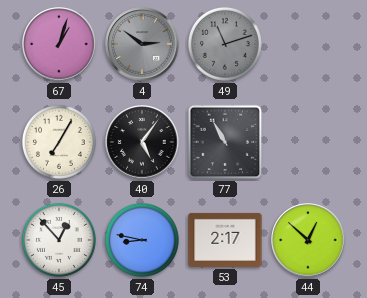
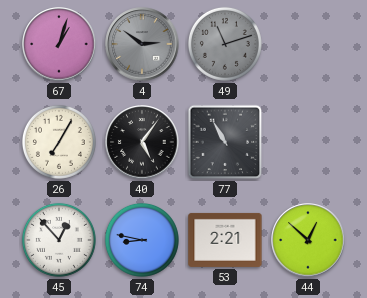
53: 2:17 -> 2:21 (225, 240)
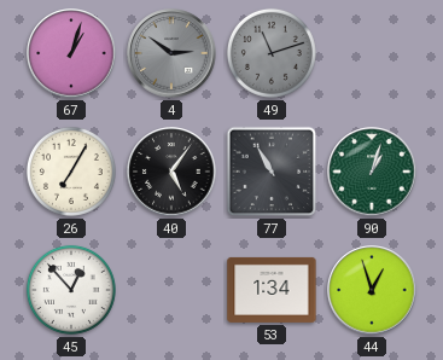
90: none -> 1:03 (372, 172)
74: 8:47 -> none (142, 240)
53: 2:21 -> 1:34 (272, 290)
44: 12:52 -> 12:57 (372, 290)
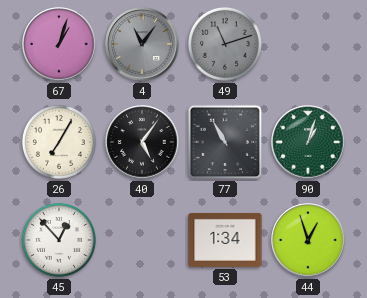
4: 2:51 -> 11:06 (142, 44)
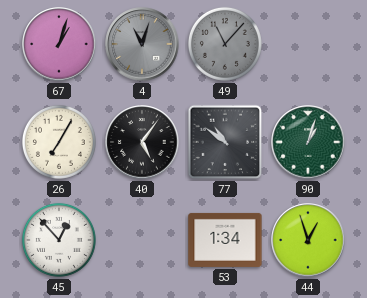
4: 11:06 -> 11:03 (142, 44)
49: 11:12 -> 11:07 (225, 44)
77: 10:55 -> 10:51 (225, 142)
